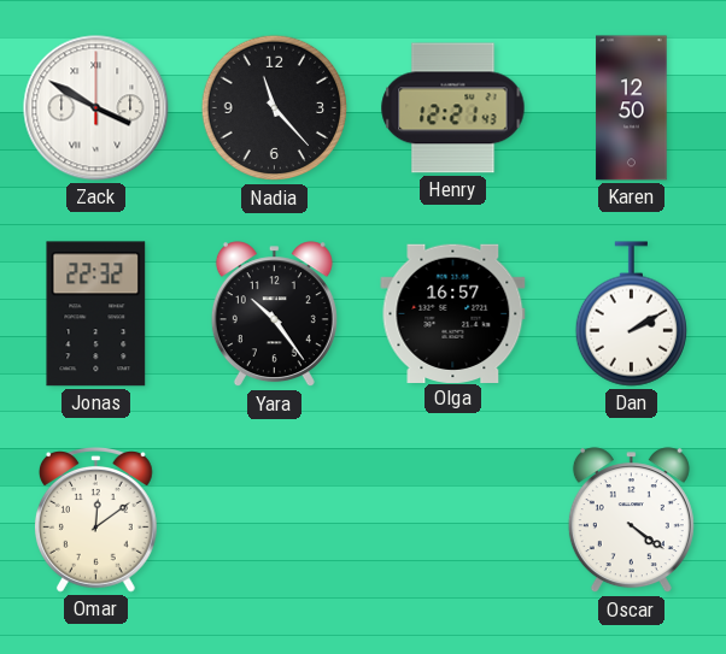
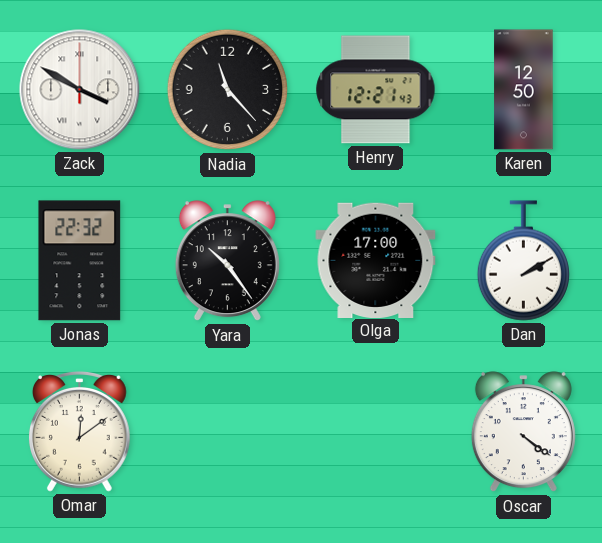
Olga: 16:57 -> 17:00 (376, 260)
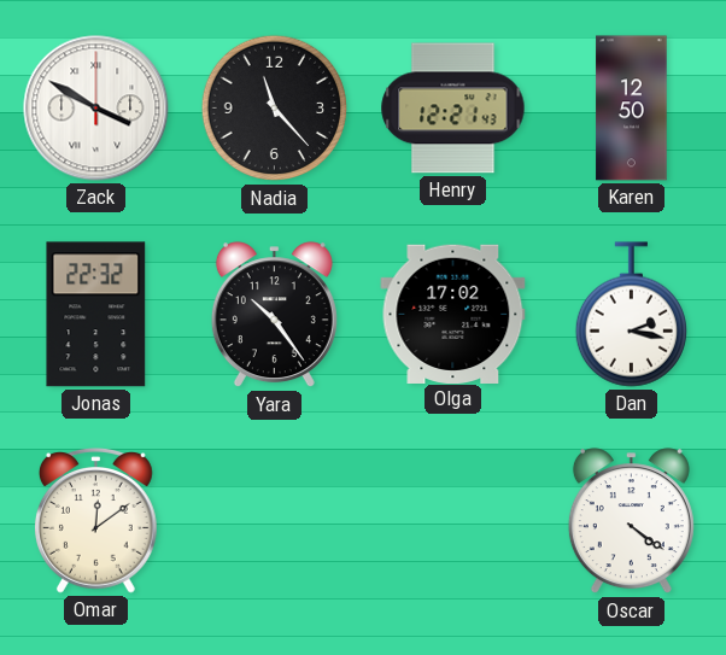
Olga: 17:00 -> 17:02 (453, 314)
Dan: 2:10 -> 2:17 (631, 315)
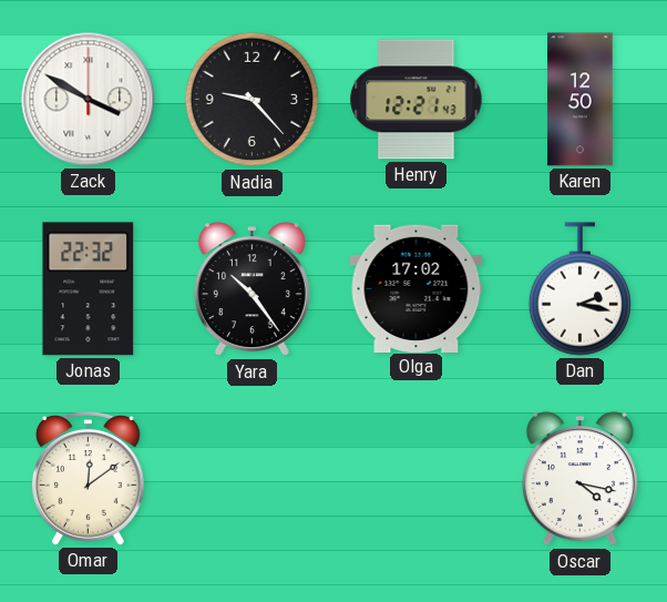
Nadia: 11:23 -> 9:23 (253, 100)
Oscar: 4:21 -> 4:17 (579, 479)
